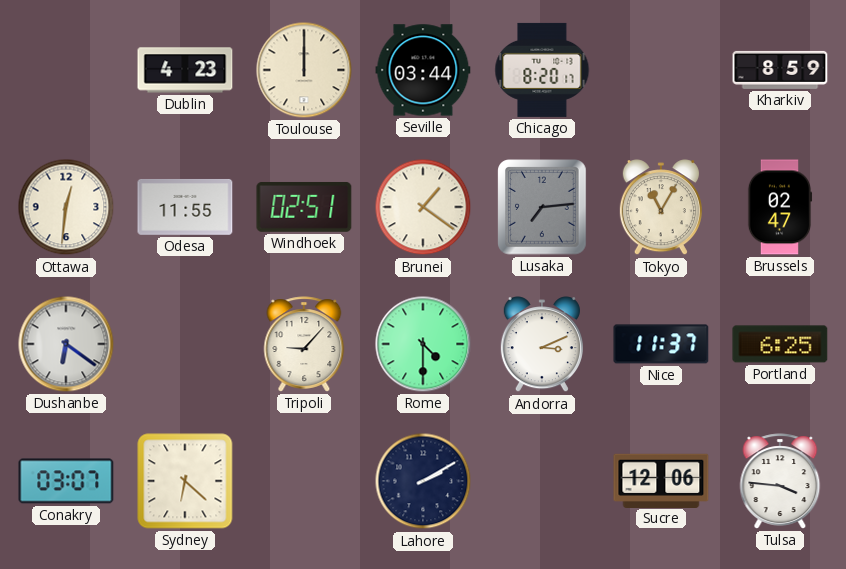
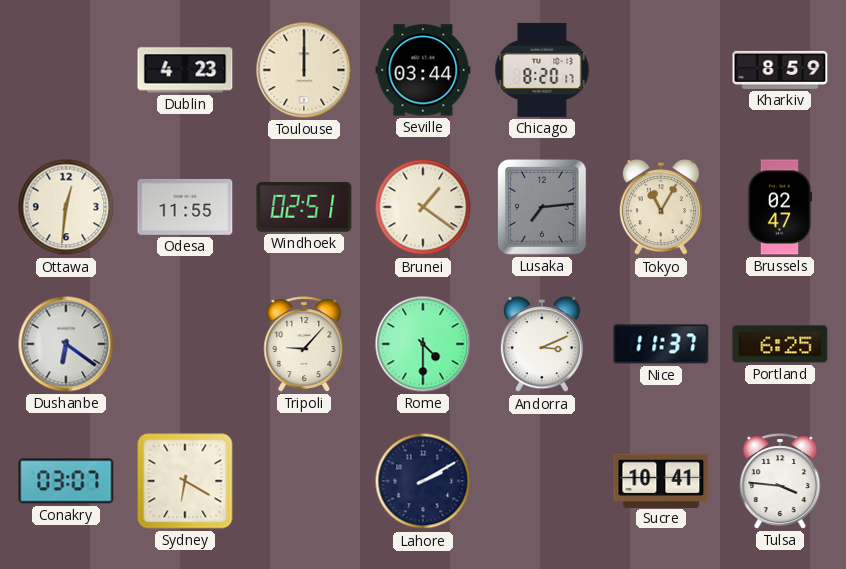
Sydney: 6:22 -> 6:20 (185, 481)
Sucre: 12:06 -> 10:41 (661, 480)
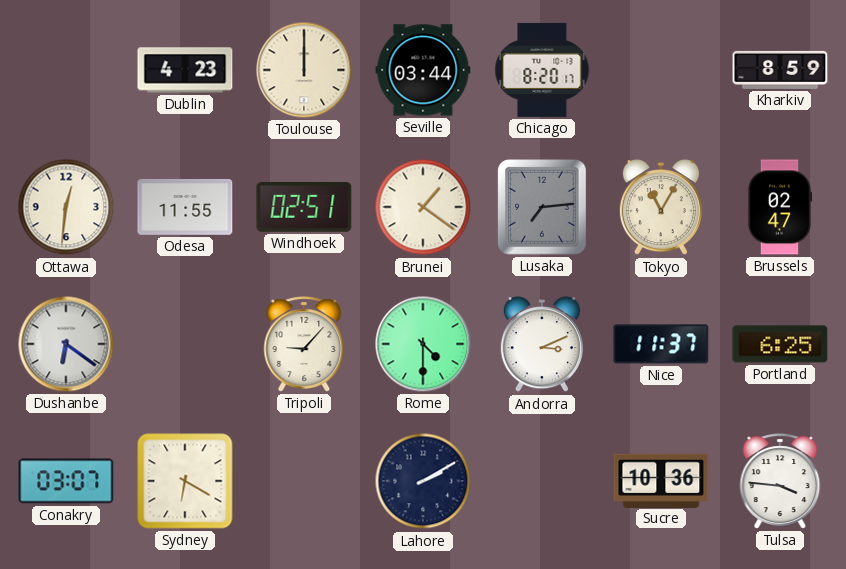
Sucre: 10:41 -> 10:36 (661, 480)
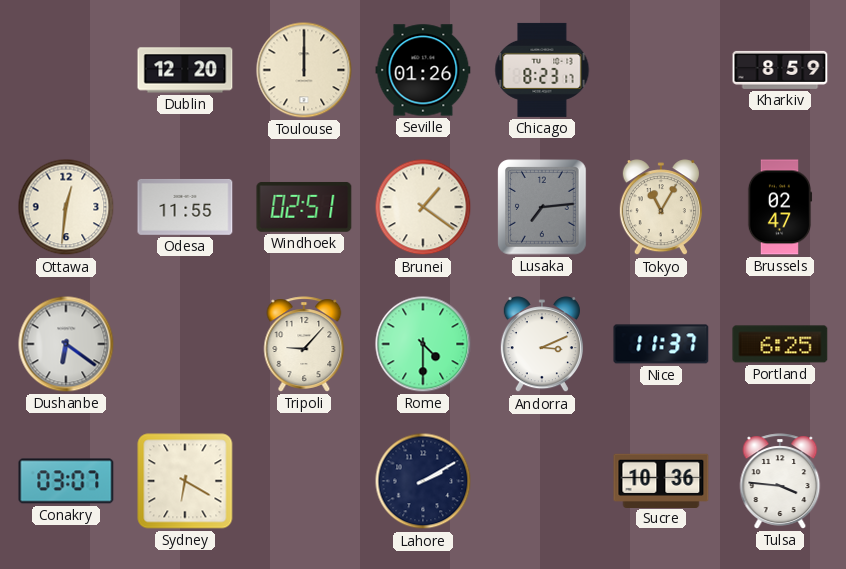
Dublin: 4:23 -> 12:20 (185, 70)
Seville: 03:44 -> 01:26 (423, 70)
Chicago: 8:20 -> 8:23 (542, 70)
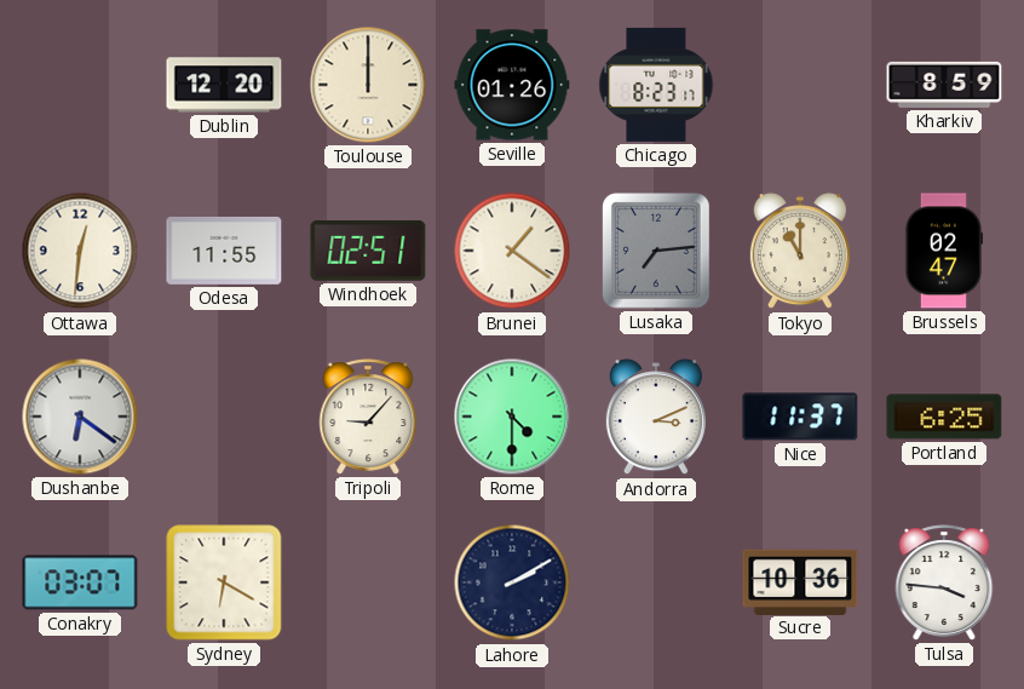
Tokyo: 11:05 -> 11:00 (800, 252)
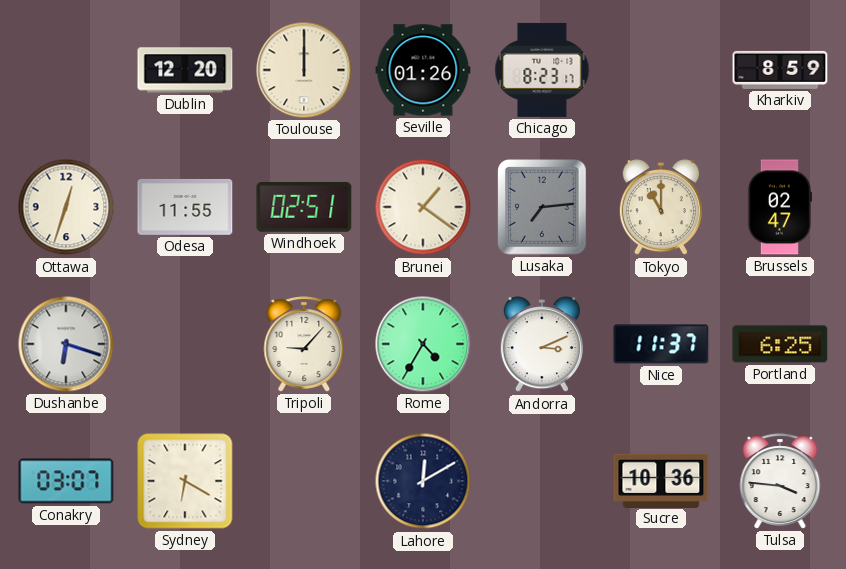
Ottawa: 12:31 -> 12:33 (66, 207)
Dushanbe: 6:21 -> 6:18 (66, 344)
Rome: 4:30 -> 4:35 (423, 344)
Lahore: 2:10 -> 12:10 (423, 481)
